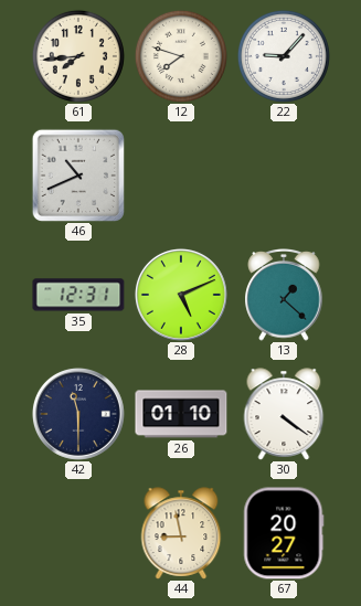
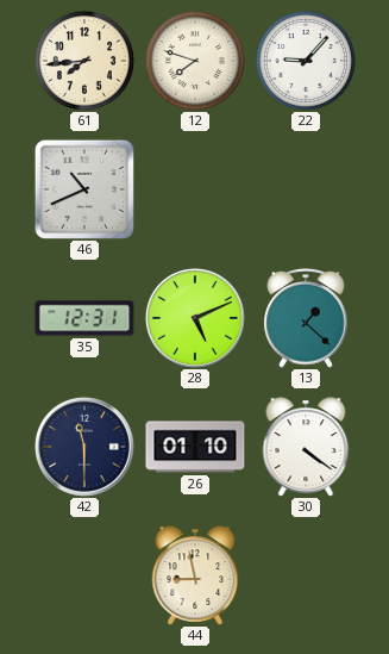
67: 20:27 -> none (284, 533)
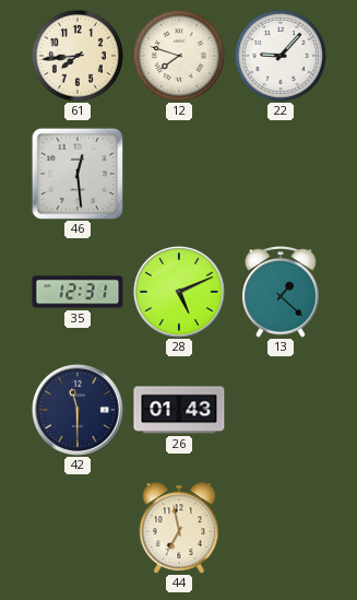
46: 10:41 -> 12:29 (76, 173)
26: 01:10 -> 01:43 (179, 410)
30: 4:21 -> none (306, 447)
44: 8:58 -> 6:58 (179, 528)
